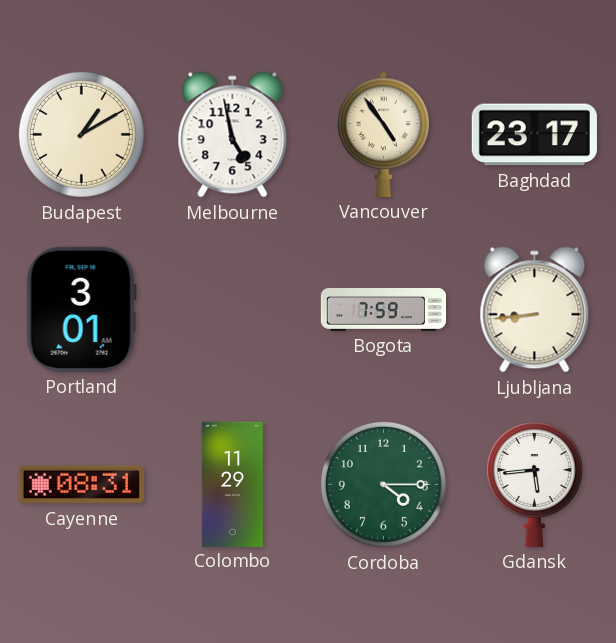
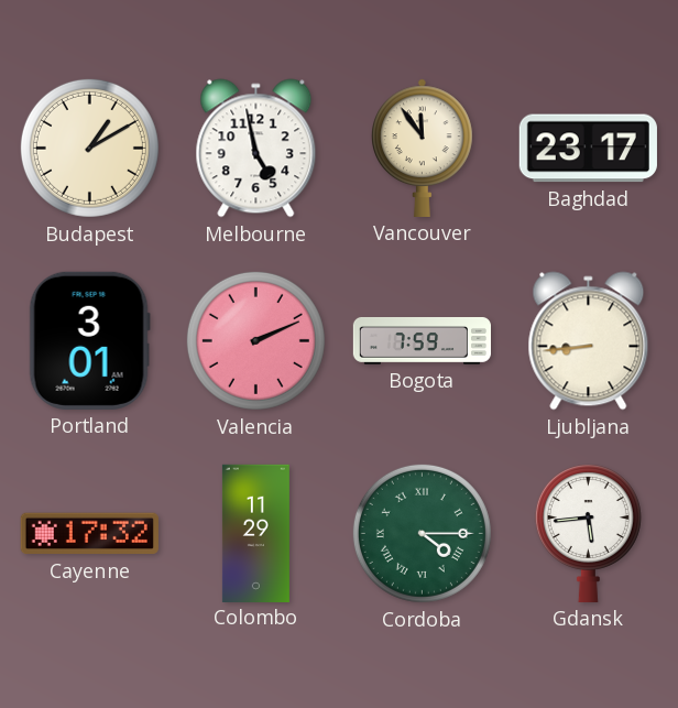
Vancouver: 4:54 -> 11:54 (423, 148)
Valencia: none -> 2:11 (255, 340)
Cayenne: 08:31 -> 17:32 (89, 534)
Cordoba numerals: Arabic -> Roman (422, 533)
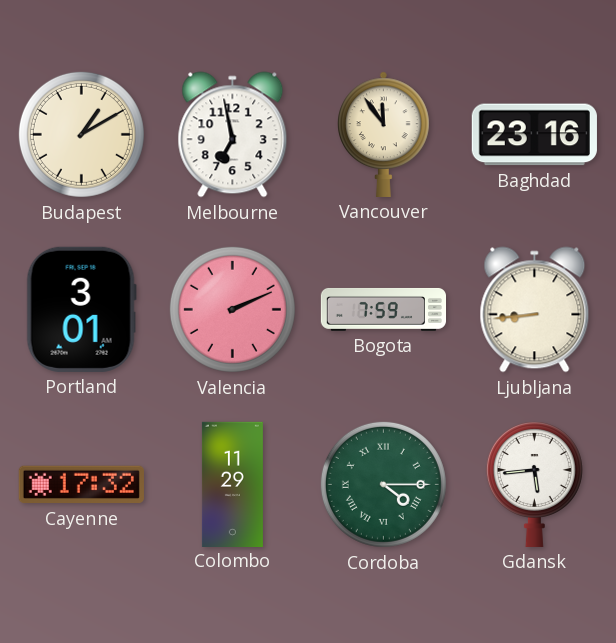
Melbourne: 4:58 -> 6:58 (233, 135)
Baghdad: 23:17 -> 23:16 (534, 135)
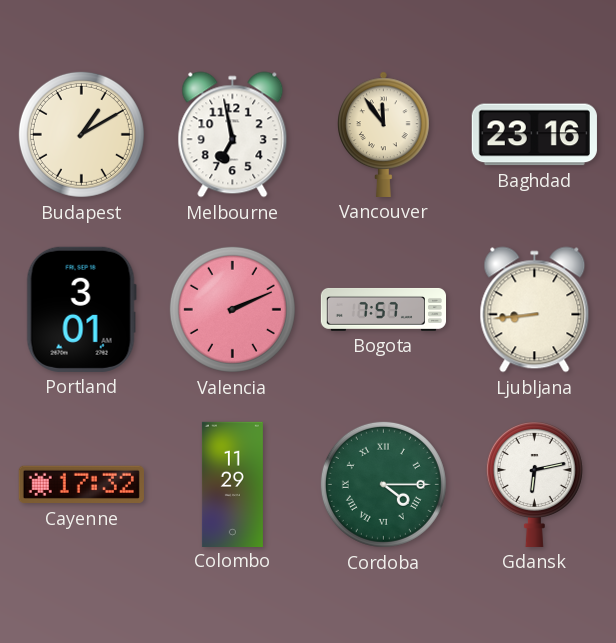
Bogota: 7:59 -> 7:57 (383, 310)
Gdansk: 5:44 -> 6:13 (534, 485)
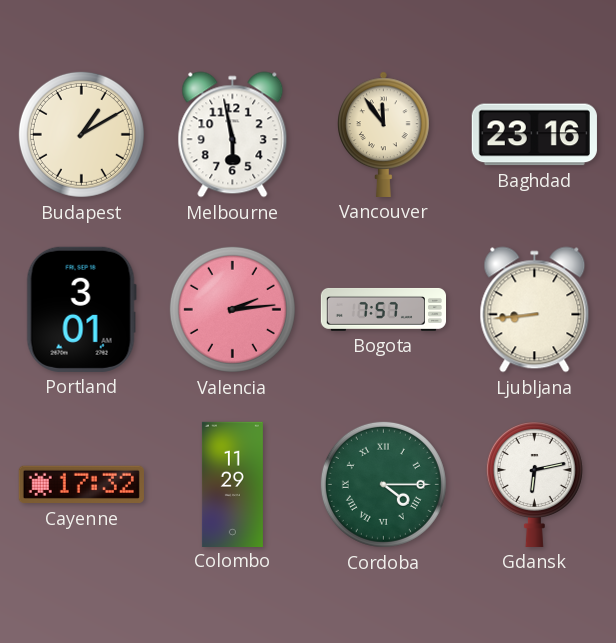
Melbourne: 6:58 -> 5:58 (233, 135)
Valencia: 2:11 -> 2:14 (232, 309)
